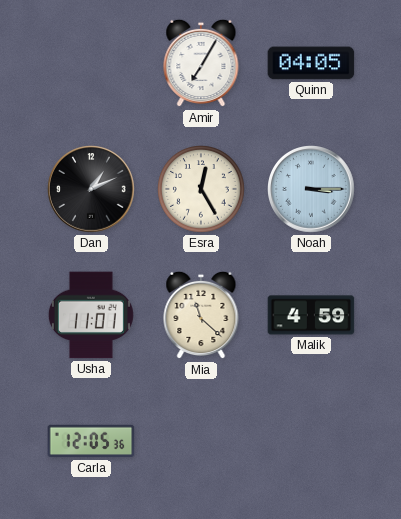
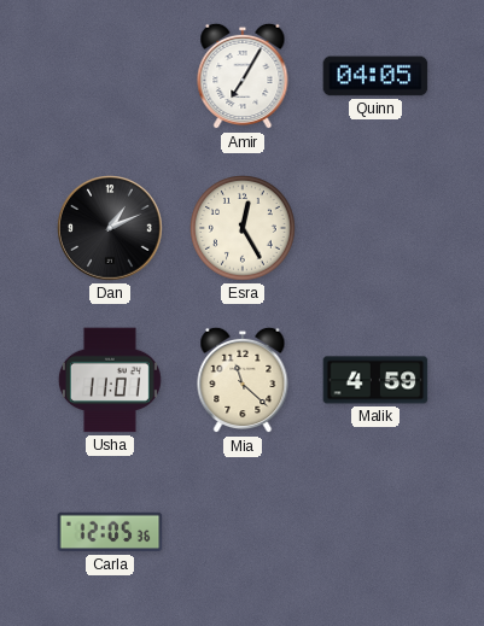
Noah: 3:15 -> none (312, 190)
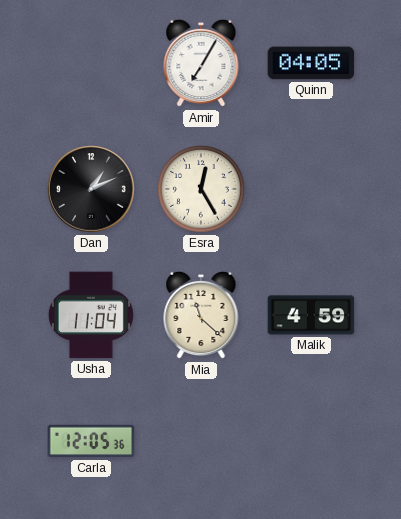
Usha: 11:01 -> 11:04 (91, 315)
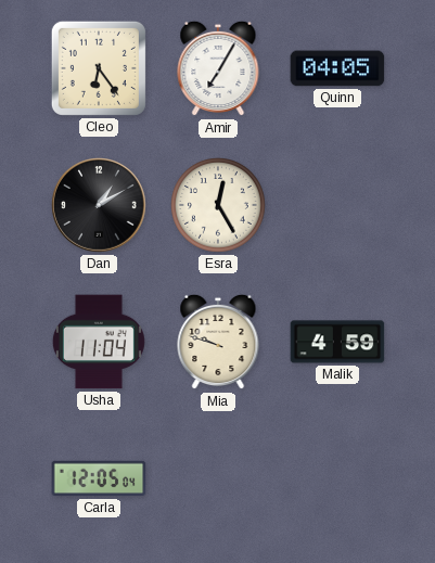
Cleo: none -> 6:24 (99, 68)
Dan: 1:11 -> 1:10 (100, 206)
Mia: 11:22 -> 9:48 (218, 342)
Carla: 12:05:36 -> 12:05:04 (99, 478)
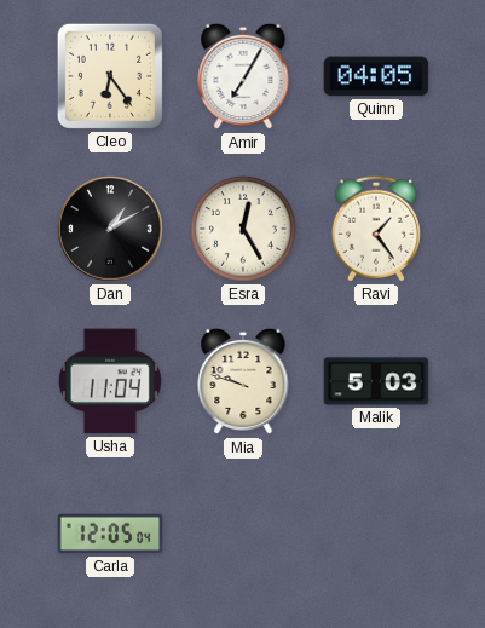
Ravi: none -> 1:24 (376, 229)
Malik: 4:59 -> 5:03 (376, 381)
